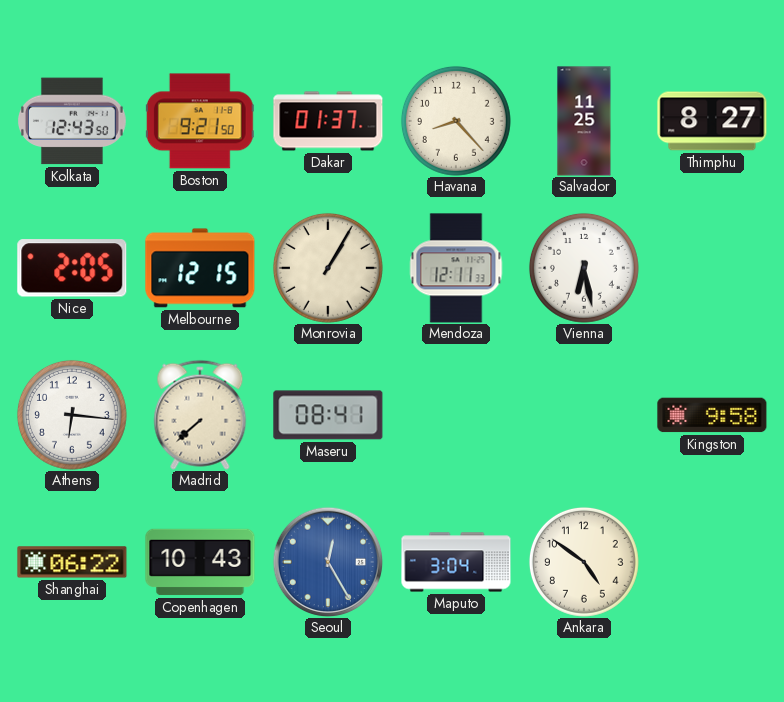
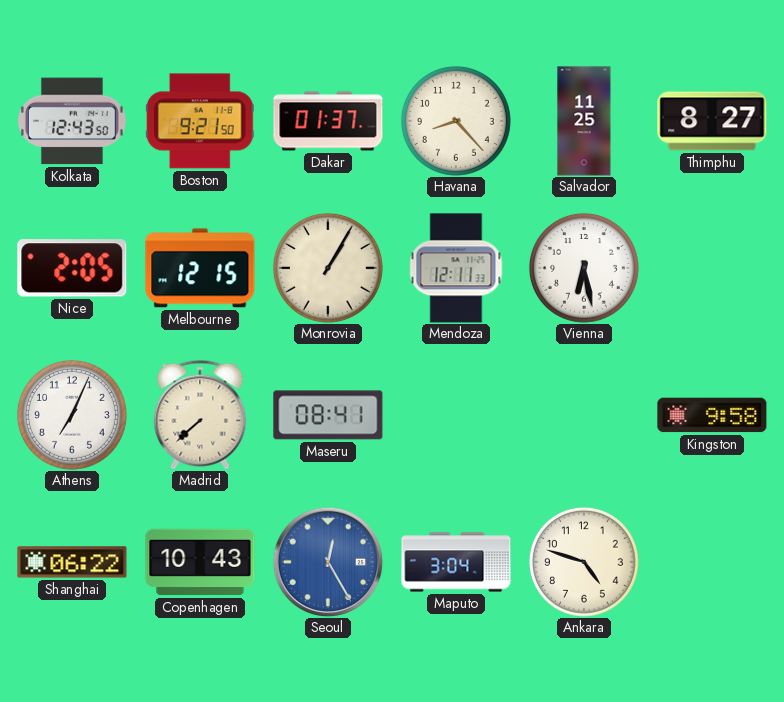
Athens: 6:16 -> 7:04 (72, 415)
Ankara: 4:51 -> 4:48 (584, 562)
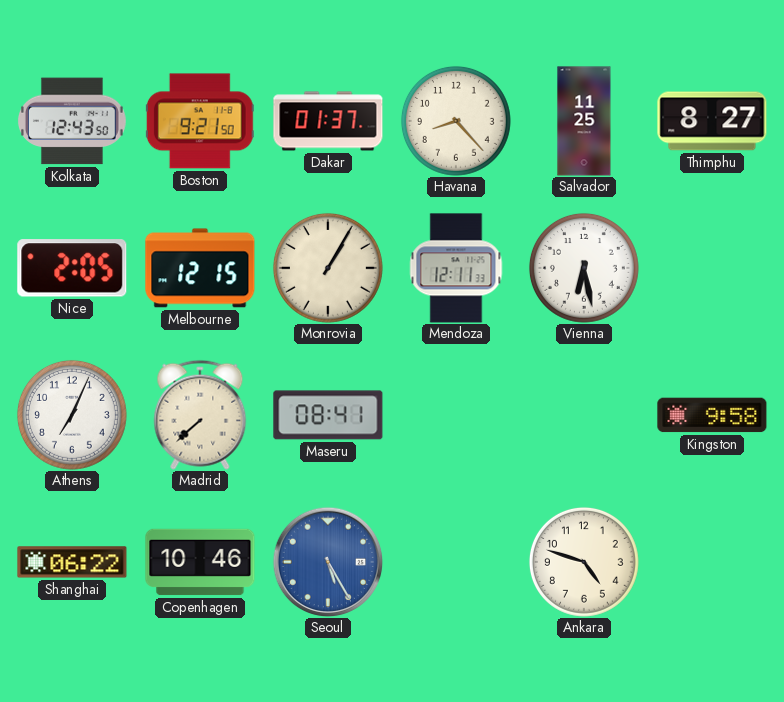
Copenhagen: 10:43 -> 10:46 (200, 562)
Seoul: 12:25 -> 5:25 (328, 562)
Maputo: 3:04 -> none (456, 562)
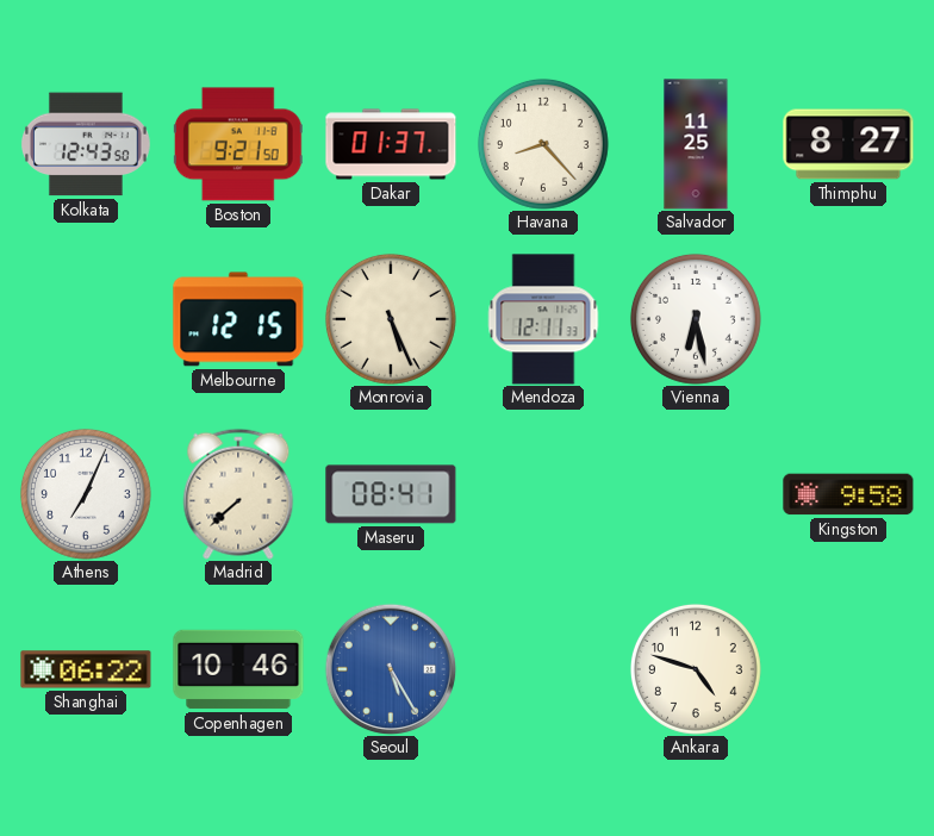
Nice: 2:05 -> none (72, 268)
Monrovia: 1:05 -> 5:26 (391, 319)
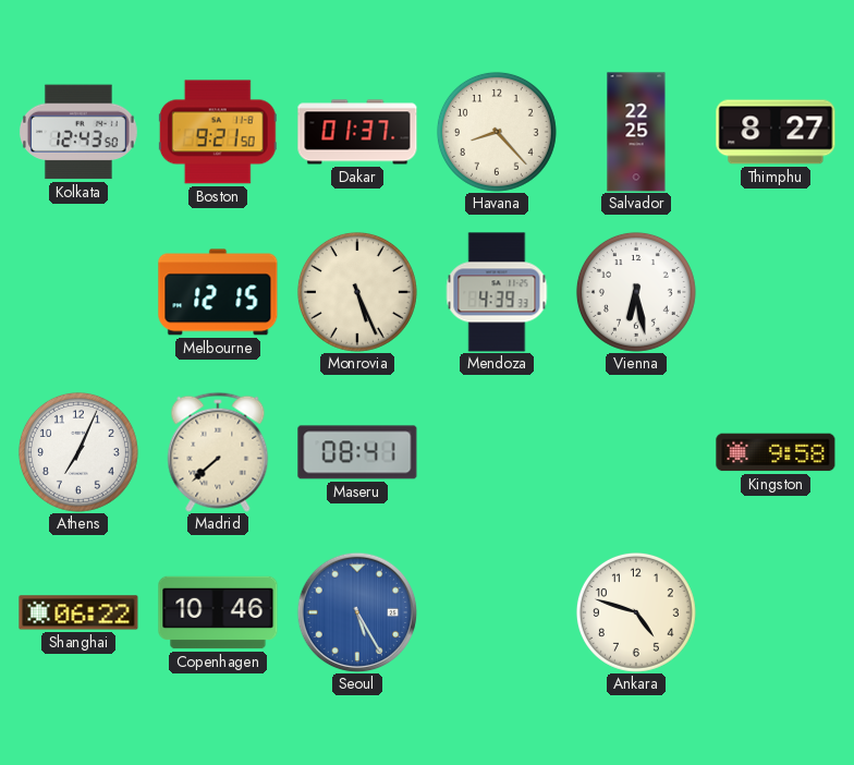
Salvador: 11:25 -> 22:25 (636, 132)
Mendoza: 12:11 -> 4:39 (497, 292)
